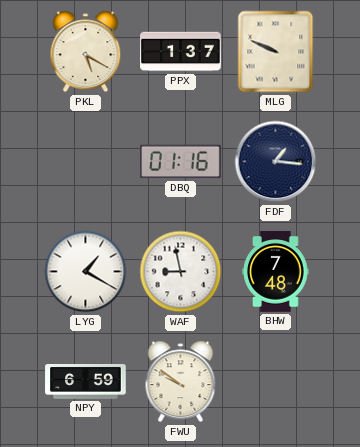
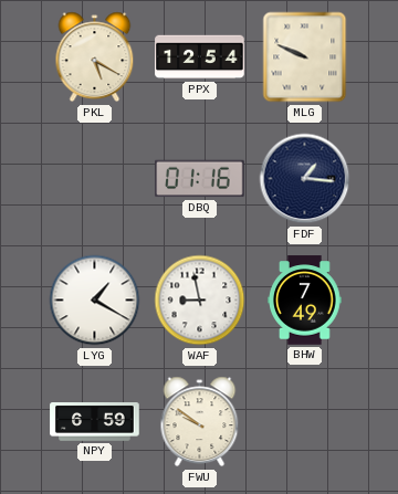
PPX: 1:37 -> 12:54 (200, 57)
BHW: 7:48 -> 7:49 (305, 301)
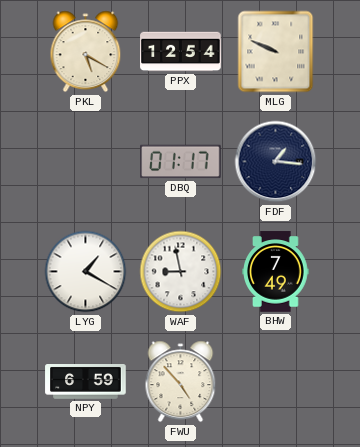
DBQ: 01:16 -> 01:17 (181, 162)
FWU: 9:51 -> 4:53 (181, 382)
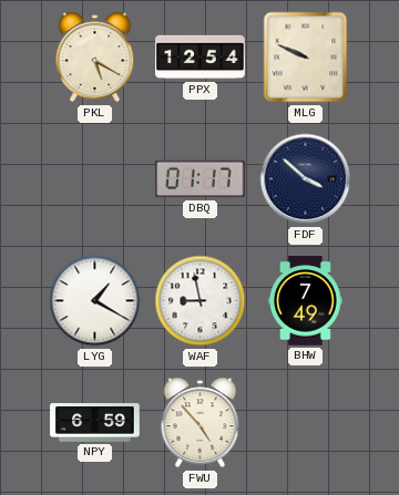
FDF: 1:16 -> 3:52 (306, 179)
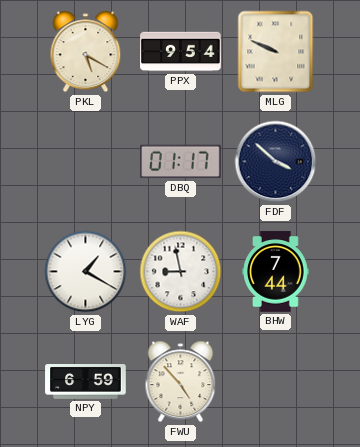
PPX: 12:54 -> 9:54 (181, 52)
BHW: 7:49 -> 7:44 (276, 272)
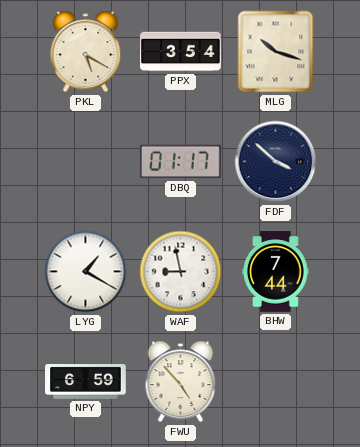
PPX: 9:54 -> 3:54 (181, 52)
MLG: 9:49 -> 10:18 (276, 52)
